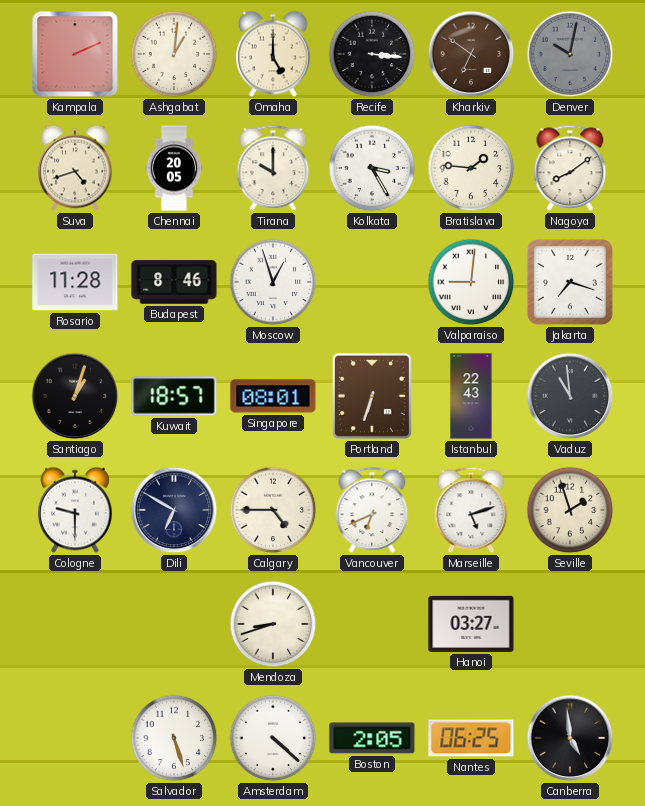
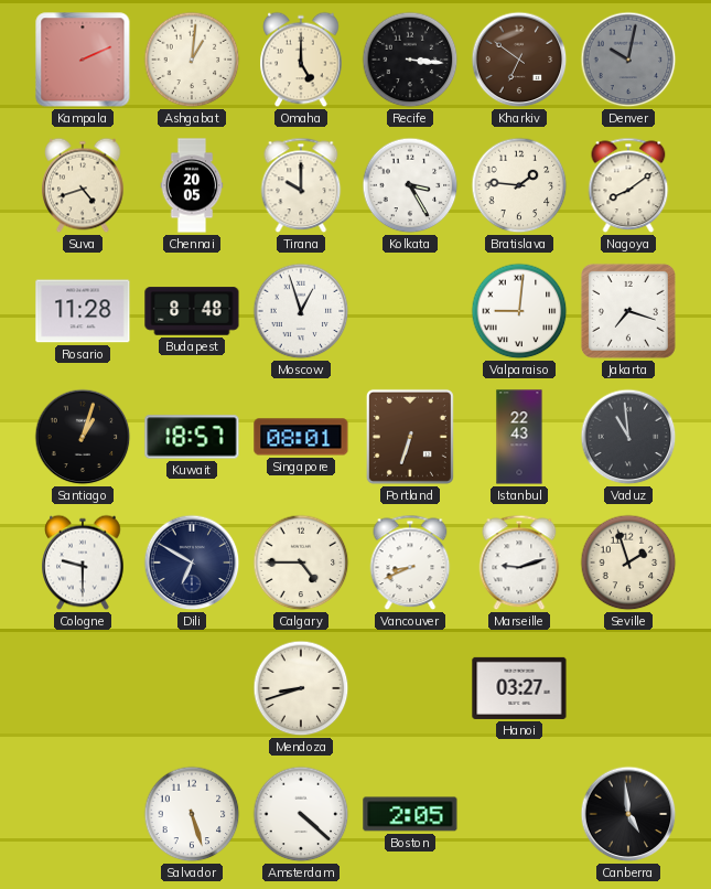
Budapest: 8:46 -> 8:48 (192, 311)
Vancouver: 6:41 -> 8:41 (410, 563)
Marseille: 5:12 -> 9:12 (519, 563)
Nantes: 06:25 -> none (471, 738)
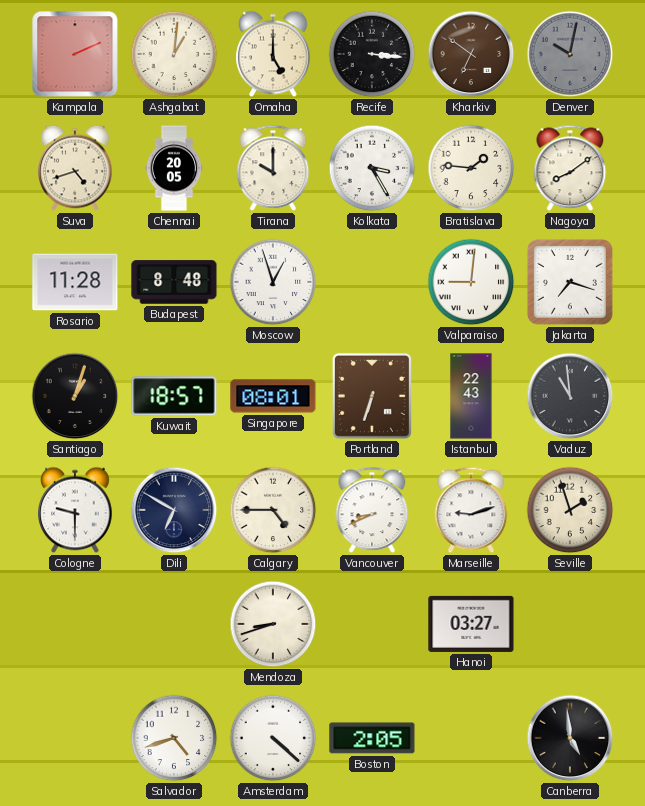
Salvador: 5:27 -> 4:42 (174, 738)
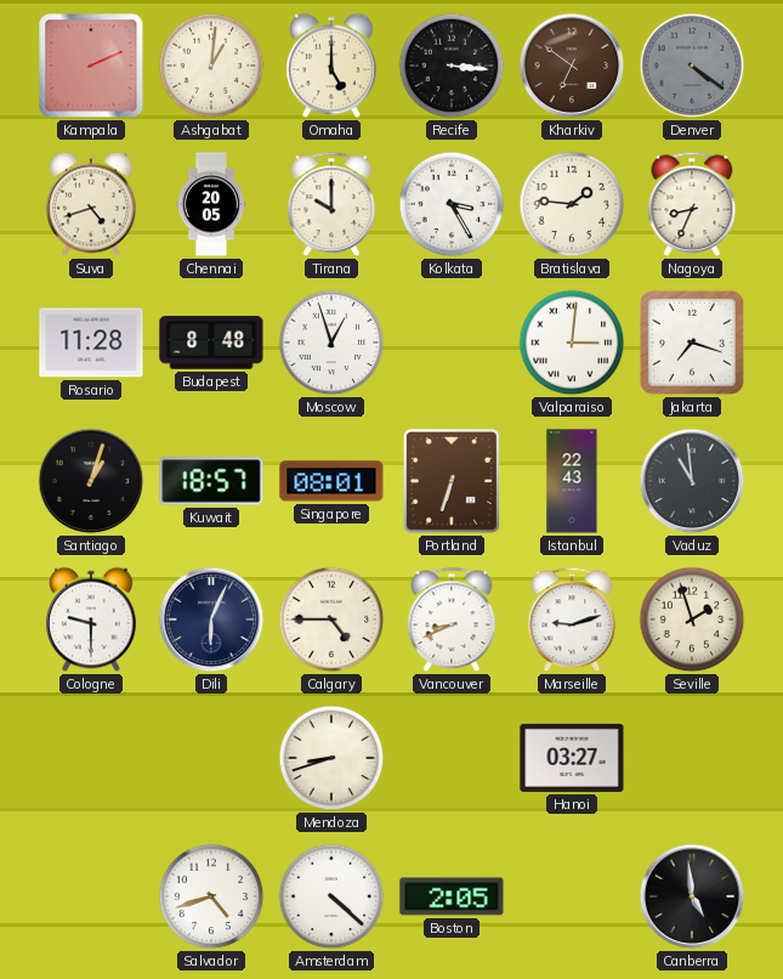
Denver: 10:02 -> 4:21 (692, 66)
Nagoya: 8:09 -> 8:34 (692, 204)
Valparaiso: 9:01 -> 3:01 (572, 343)
Dili: 6:50 -> 6:04 (211, 619)
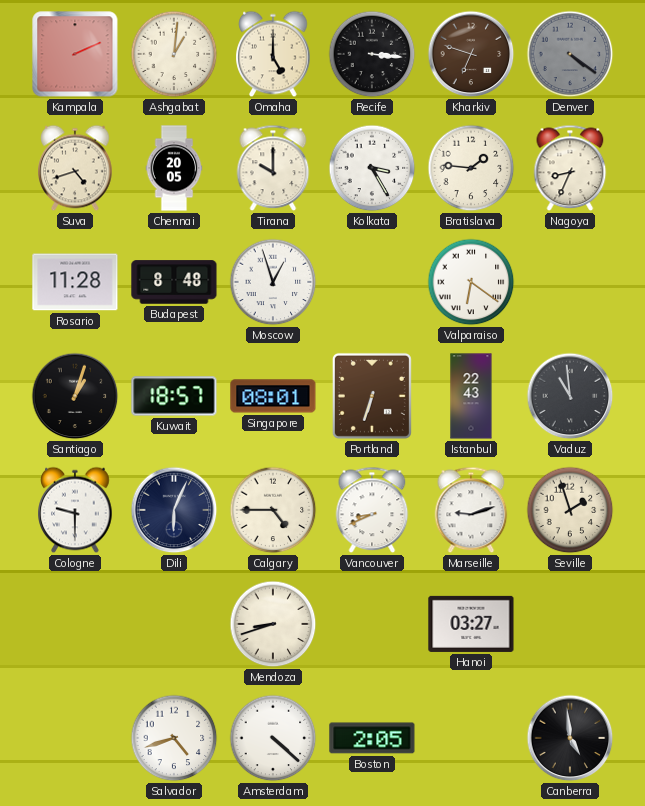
Kharkiv: 6:51 -> 6:48 (471, 54)
Valparaiso: 3:01 -> 6:21 (471, 282)
Jakarta: 7:18 -> none (692, 343)
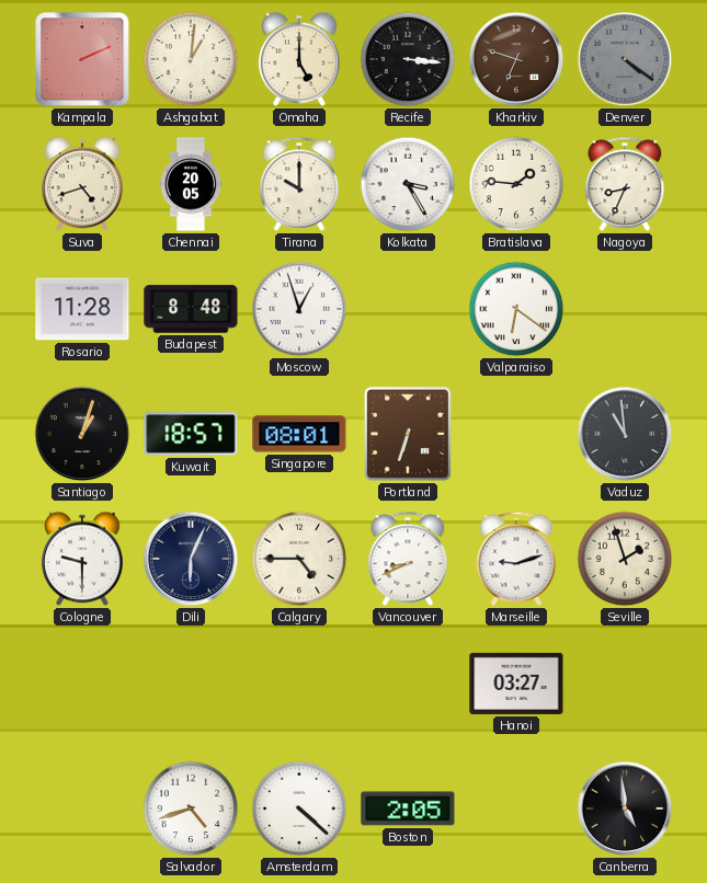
Istanbul: 22:43 -> none (471, 396)
Mendoza: 8:42 -> none (273, 624)
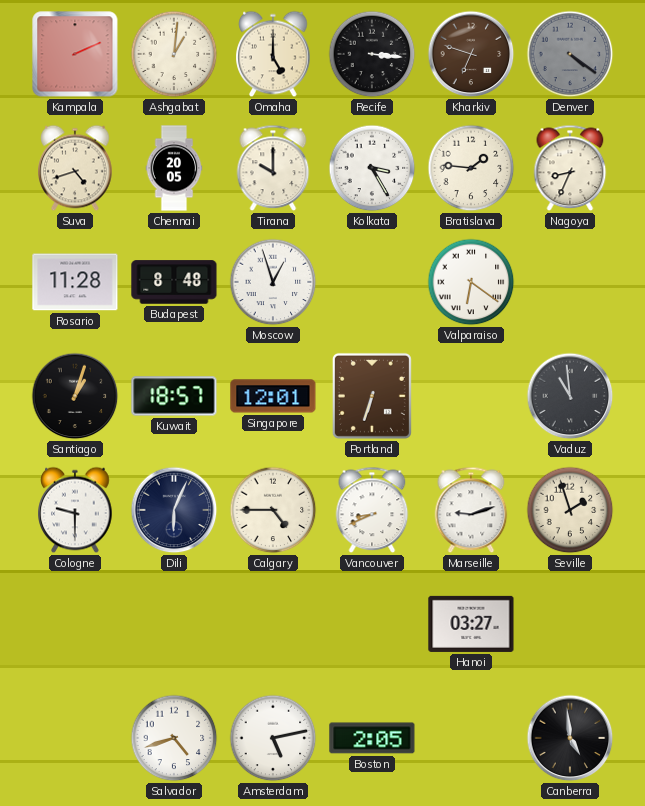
Singapore: 08:01 -> 12:01 (273, 396)
Amsterdam: 4:22 -> 5:13 (273, 738)
